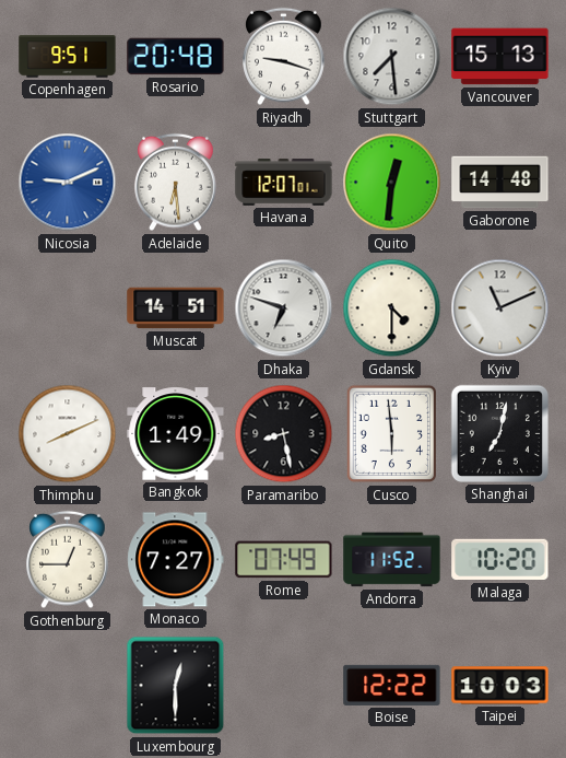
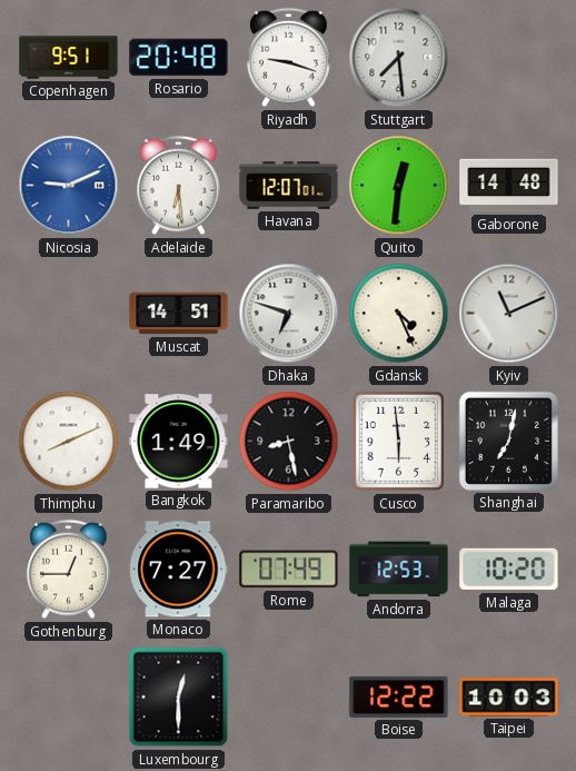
Vancouver: 15:13 -> none (500, 57)
Gdansk: 4:30 -> 4:26 (399, 314)
Andorra: 11:52 -> 12:53 (399, 570)
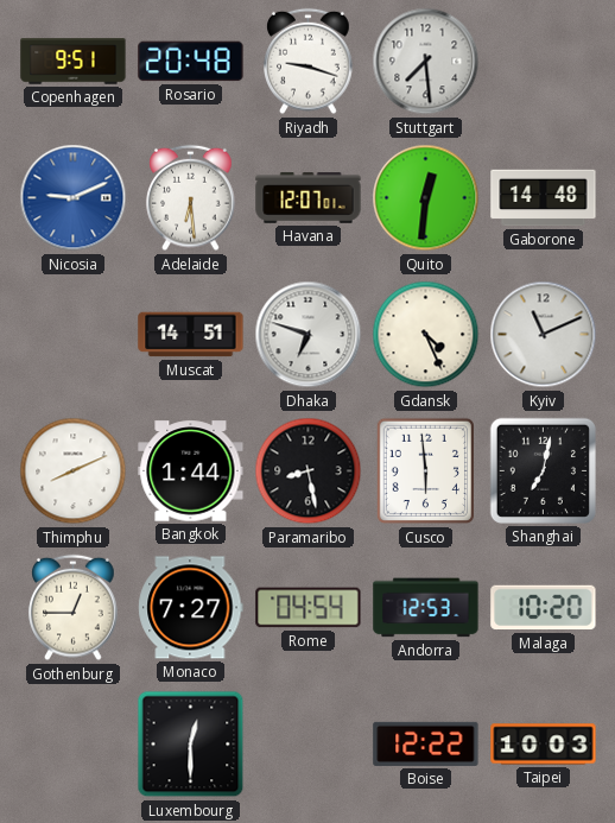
Bangkok: 1:49 -> 1:44 (191, 471)
Rome: 07:49 -> 04:54 (309, 608)
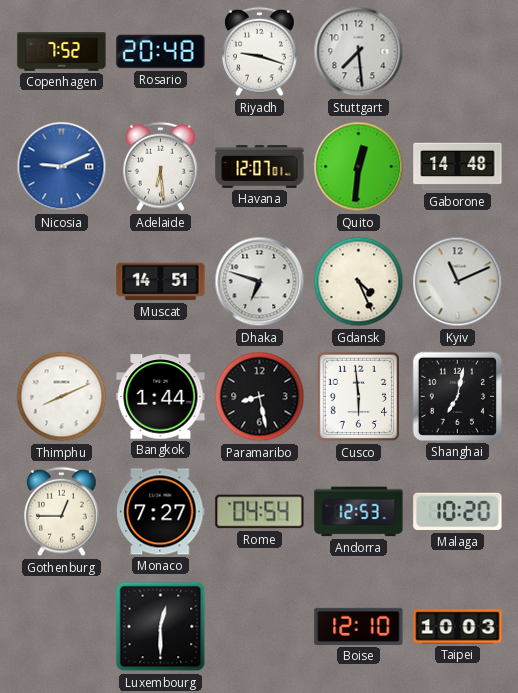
Copenhagen: 9:51 -> 7:52 (62, 52)
Boise: 12:22 -> 12:10 (359, 626)
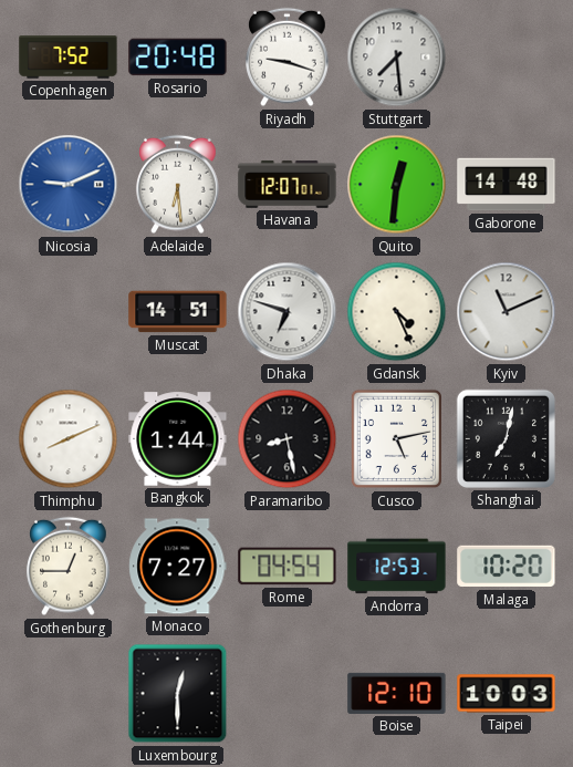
Cusco: 5:59 -> 5:13 (396, 439)
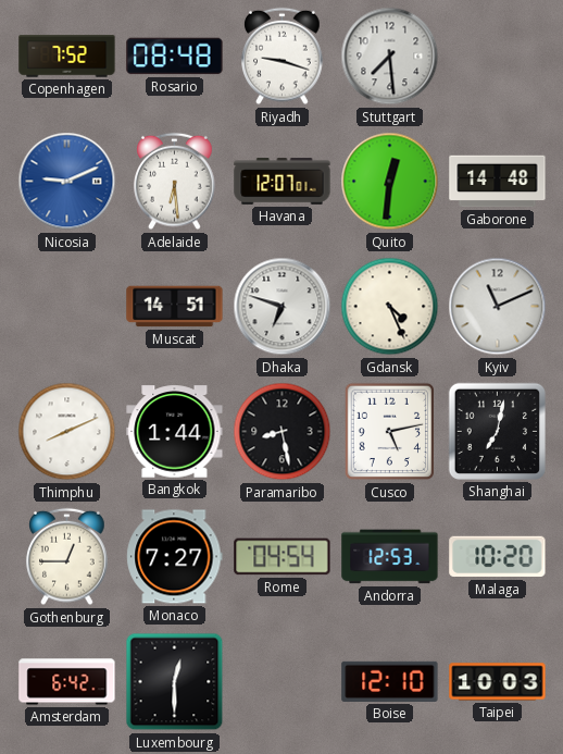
Rosario: 20:48 -> 08:48 (175, 57)
Amsterdam: none -> 6:42 (67, 682)
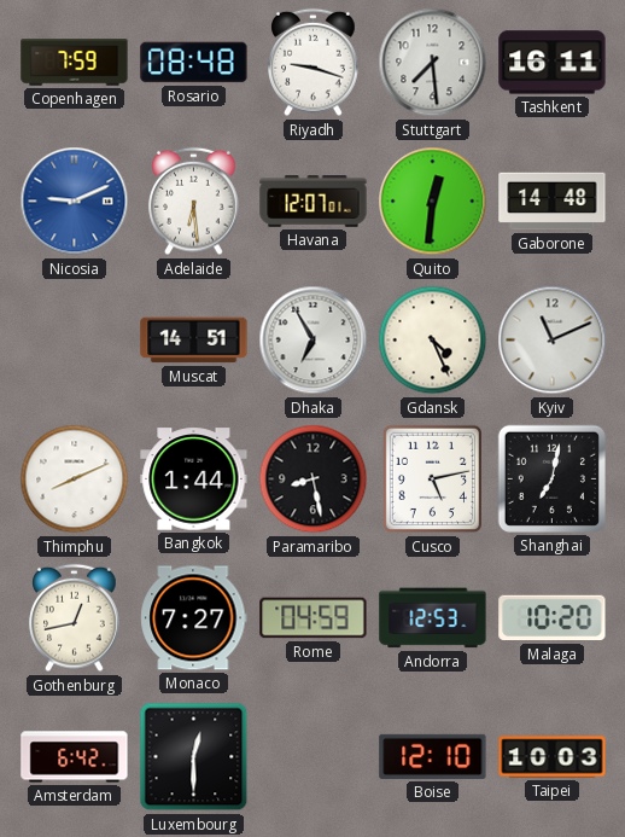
Copenhagen: 7:52 -> 7:59 (75, 63)
Tashkent: none -> 16:11 (553, 63)
Dhaka: 6:48 -> 6:55 (314, 341)
Gothenburg: 12:45 -> 12:43 (75, 618)
Rome: 04:54 -> 04:59 (314, 618)
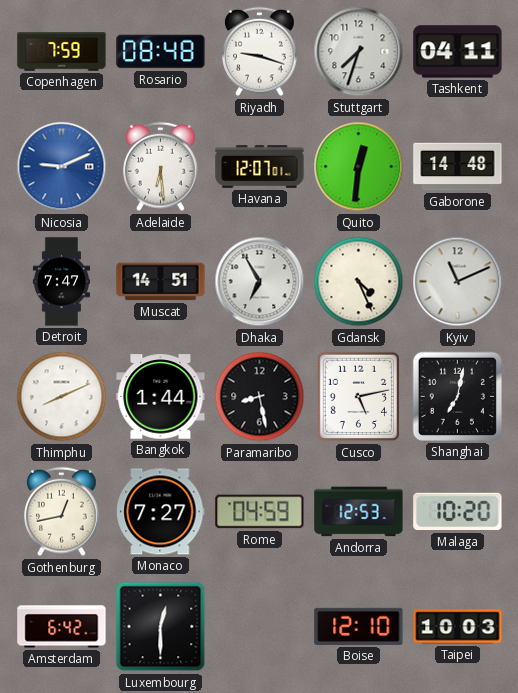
Stuttgart: 7:29 -> 7:33 (359, 52)
Tashkent: 16:11 -> 04:11 (458, 52)
Detroit: none -> 7:47 (61, 282)
